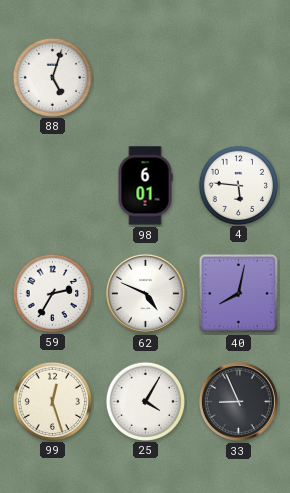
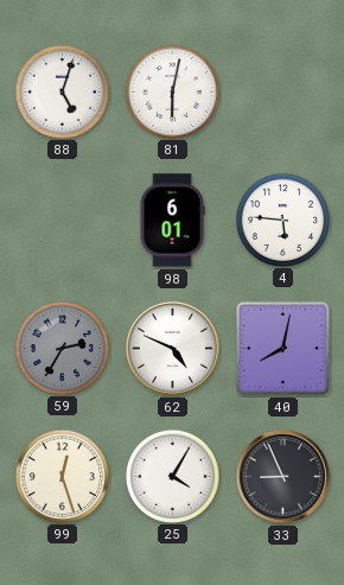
81: none -> 6:02 (172, 91)
59 dial: white -> grey (62, 348)
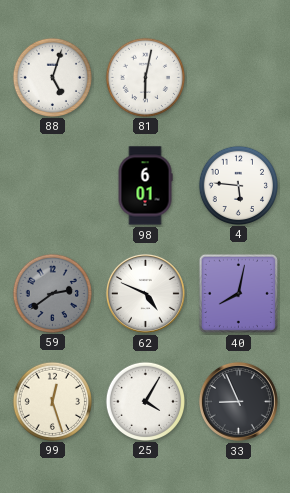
59: 2:35 -> 2:39 (52, 293)
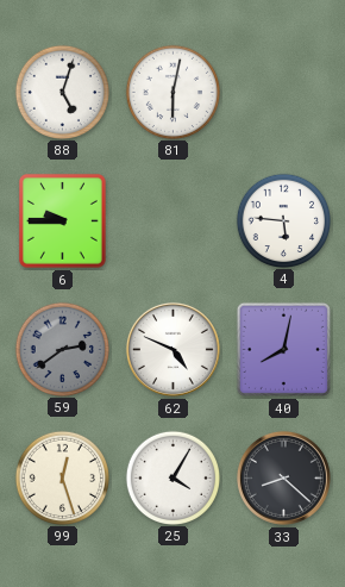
6: none -> 9:45 (62, 220)
98: 6:01 -> none (145, 186)
33: 8:56 -> 8:22 (283, 477)
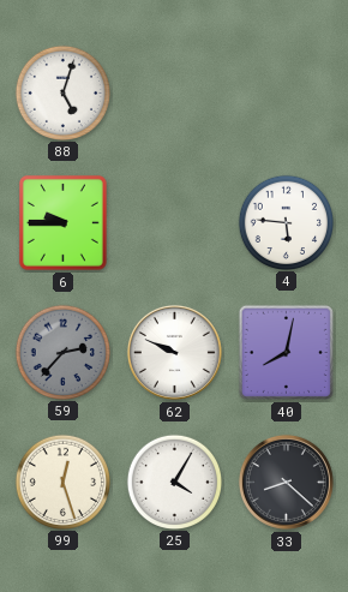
81: 6:02 -> none (172, 92)
59: 2:39 -> 2:37 (62, 352)
62: 4:49 -> 9:49 (174, 352)
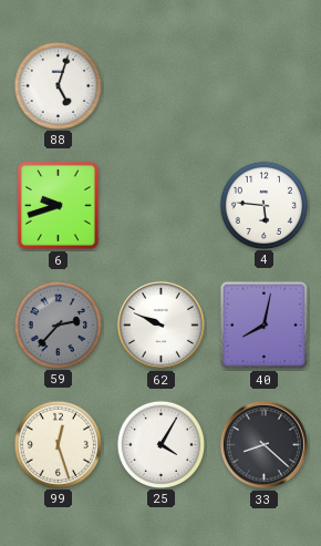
6: 9:45 -> 9:42 (58, 205)
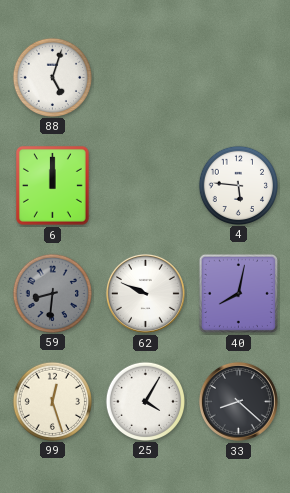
6: 9:42 -> 12:00 (52, 185)
59: 2:37 -> 8:31 (52, 293)
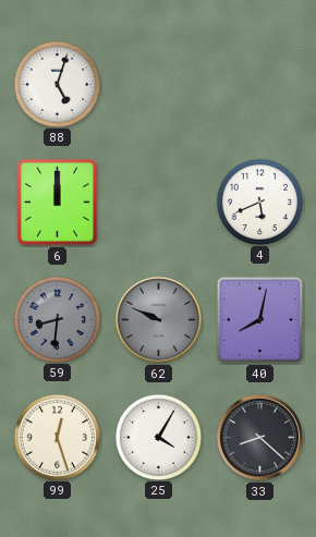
4: 5:46 -> 5:41 (259, 202)
62 dial: white -> grey (158, 319)
